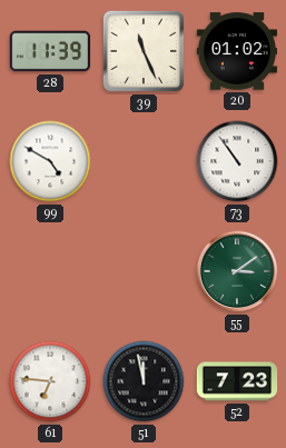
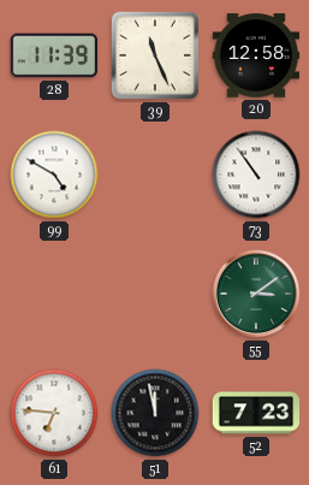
20: 01:02 -> 12:58 (256, 55)
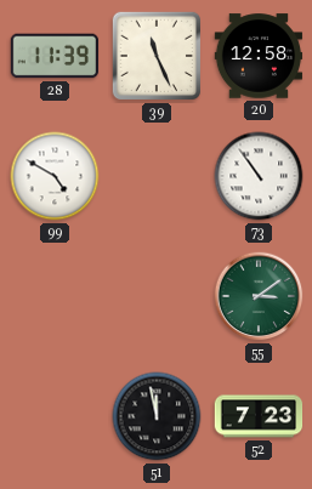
61: 6:46 -> none (54, 413)
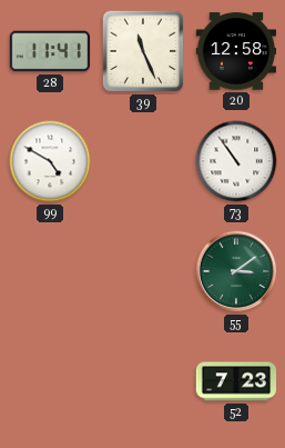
28: 11:39 -> 11:41 (50, 51)
51: 11:58 -> none (157, 416)
